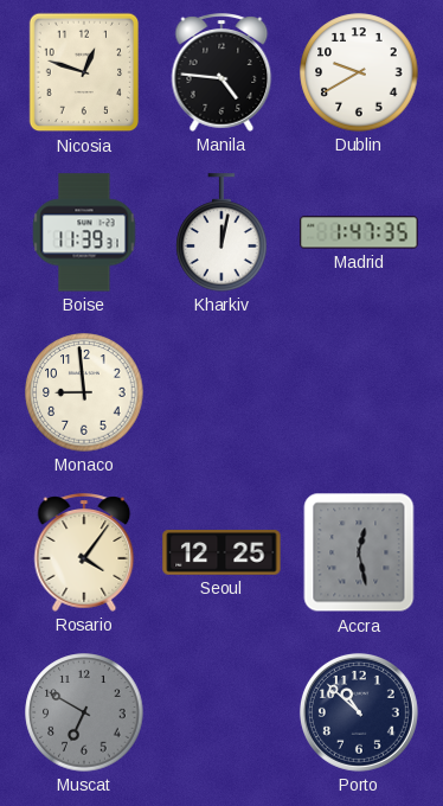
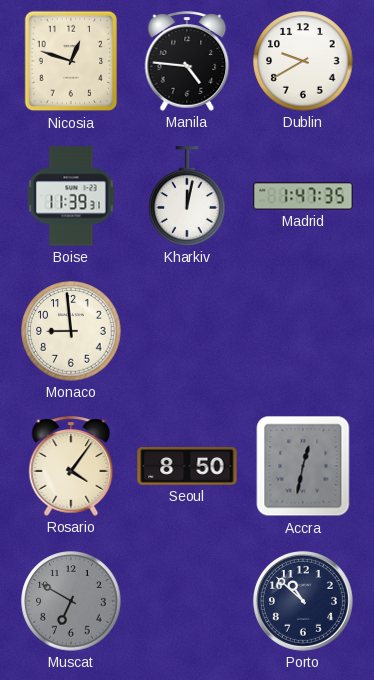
Seoul: 12:25 -> 8:50 (187, 466)
Accra: 12:28 -> 12:32 (303, 466)
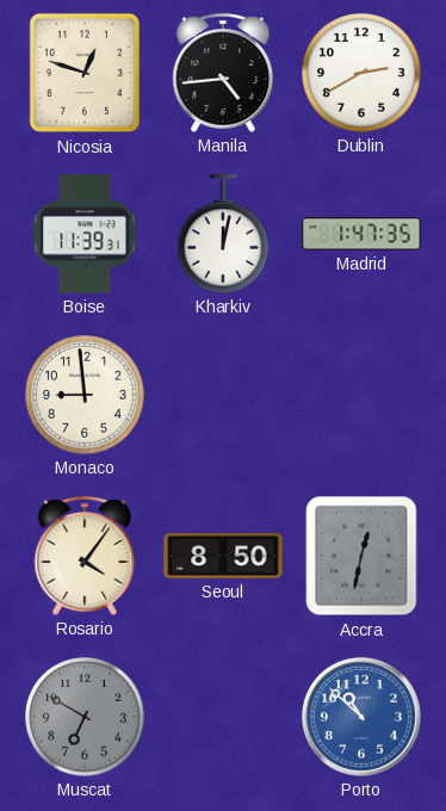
Manila: 4:46 -> 4:44 (223, 73)
Dublin: 9:40 -> 2:40 (361, 73)
Porto dial: navy -> blue (361, 717)
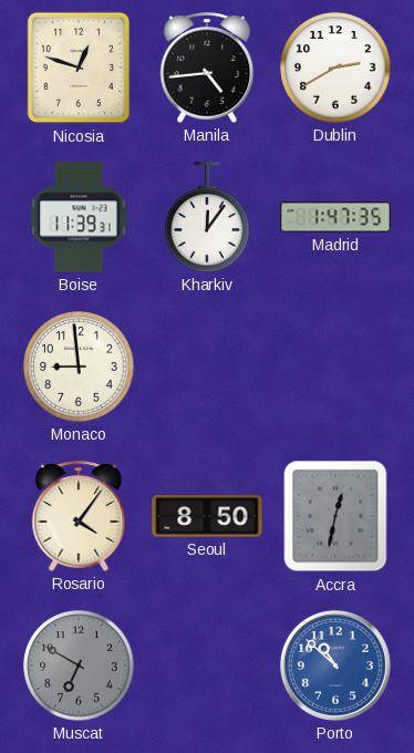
Kharkiv: 12:02 -> 12:06 (207, 217)
